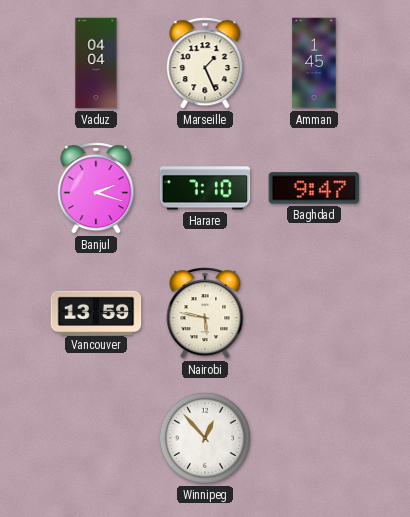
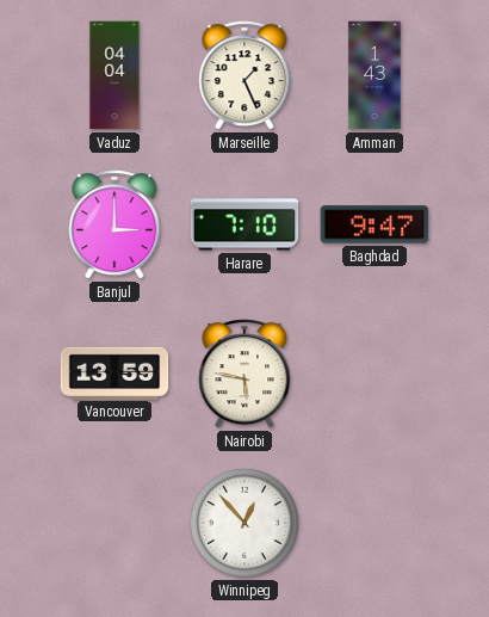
Amman: 1:45 -> 1:43 (375, 75)
Banjul: 2:18 -> 3:00 (114, 224)
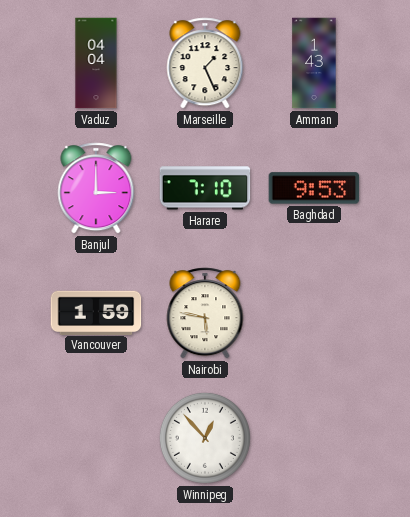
Baghdad: 9:47 -> 9:53 (314, 188)
Vancouver: 13:59 -> 1:59 (96, 312)
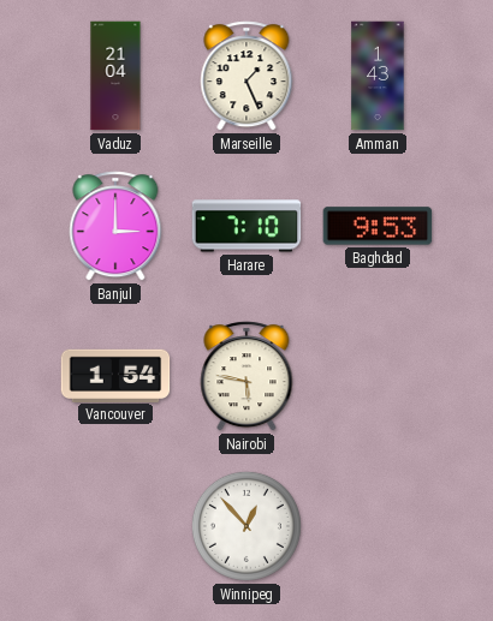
Vaduz: 04:04 -> 21:04 (115, 76)
Vancouver: 1:59 -> 1:54 (115, 375)
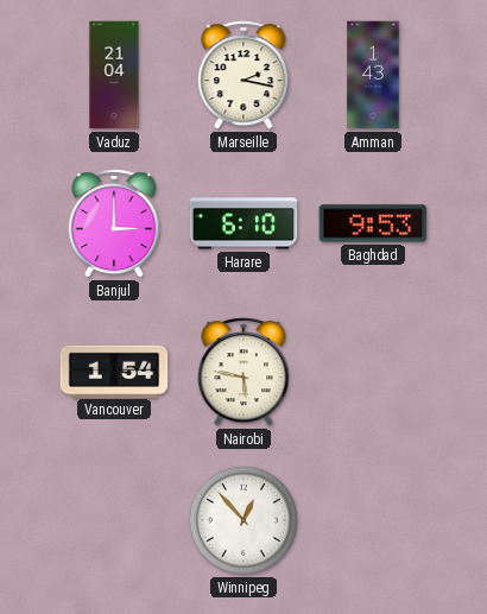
Marseille: 1:26 -> 2:17 (243, 75)
Harare: 7:10 -> 6:10 (243, 223)
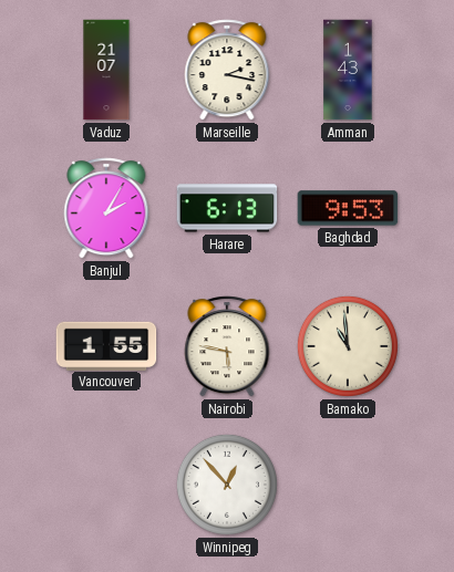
Vaduz: 21:04 -> 21:07 (106, 70)
Banjul: 3:00 -> 2:05 (106, 208)
Harare: 6:10 -> 6:13 (227, 208)
Vancouver: 1:54 -> 1:55 (106, 345)
Bamako: none -> 10:59 (348, 346)
